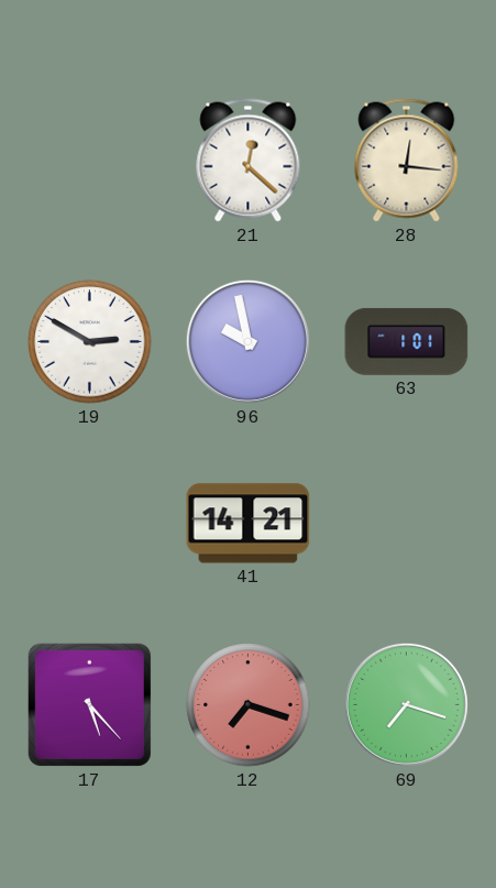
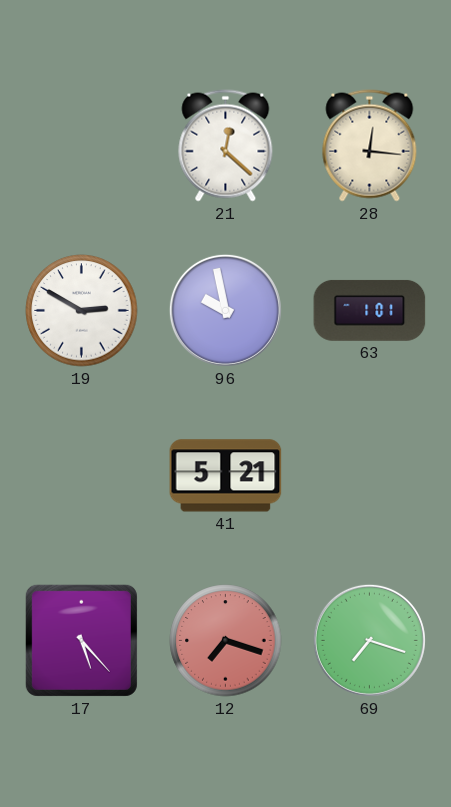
41: 14:21 -> 5:21 (226, 476)
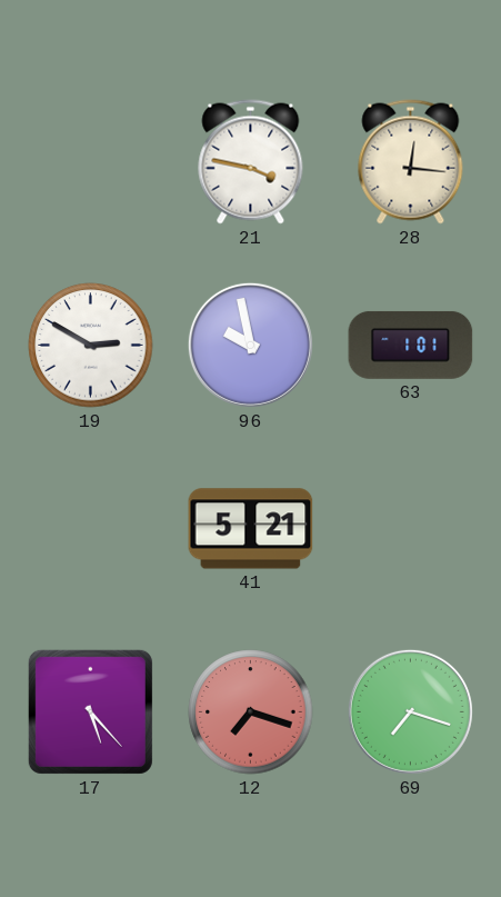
21: 12:22 -> 3:47 (251, 162)
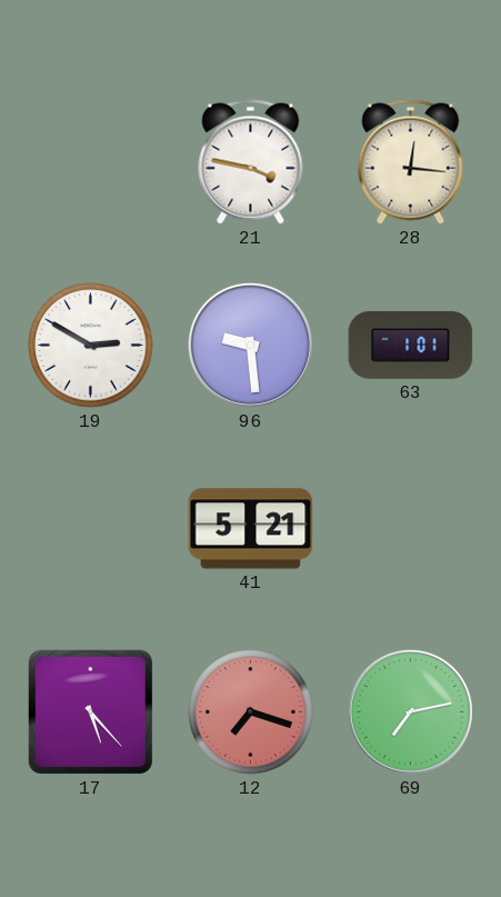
96: 9:58 -> 9:29 (250, 345)
69: 7:18 -> 7:13 (410, 711)
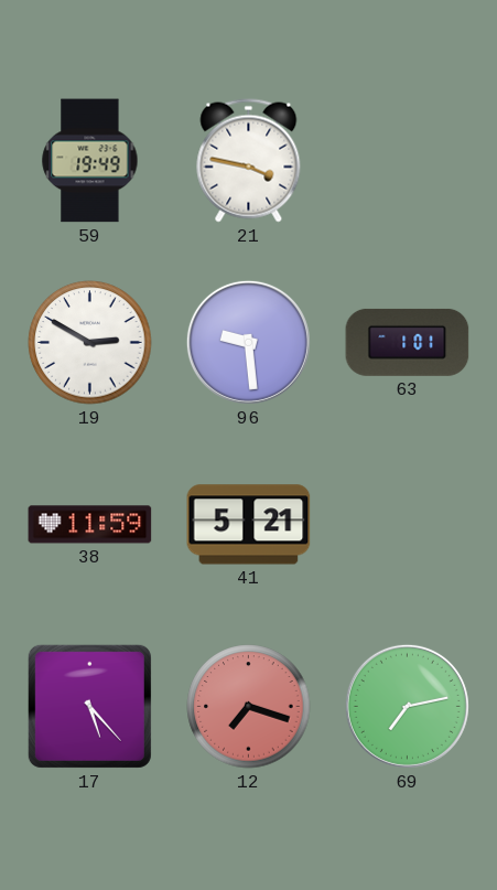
59: none -> 19:49 (90, 161)
28: 12:16 -> none (411, 162)
38: none -> 11:59 (90, 525)
